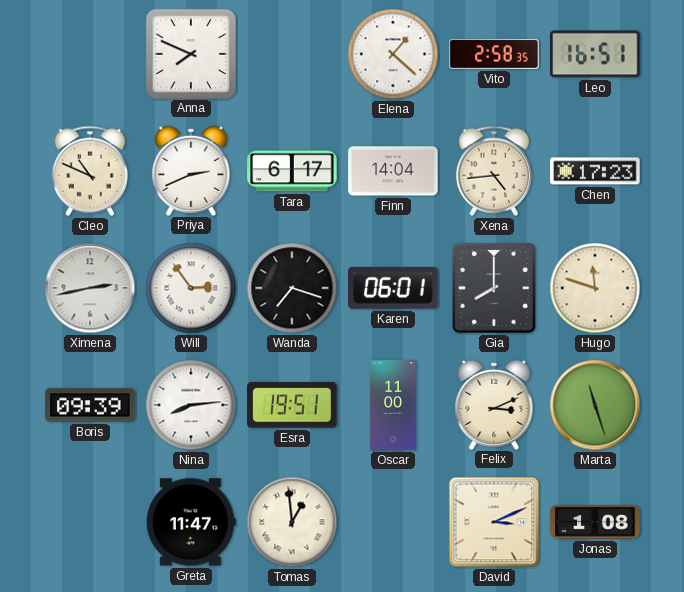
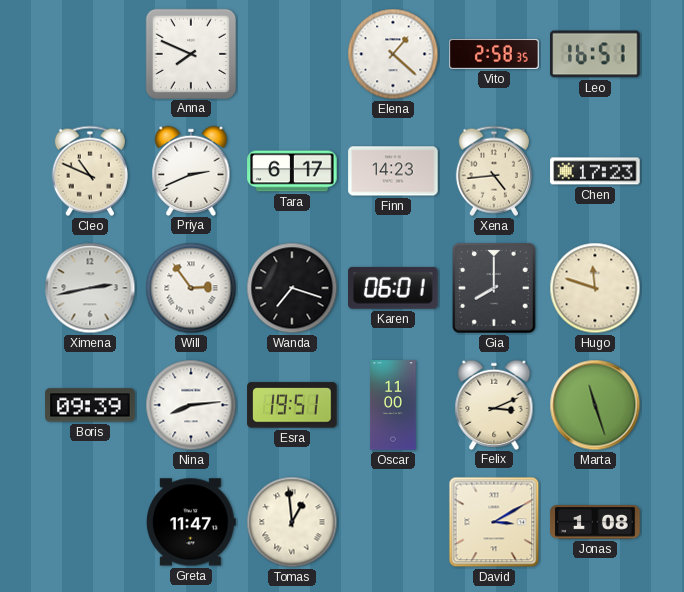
Finn: 14:04 -> 14:23 (393, 171)
David: 3:11 -> 3:10 (494, 522)
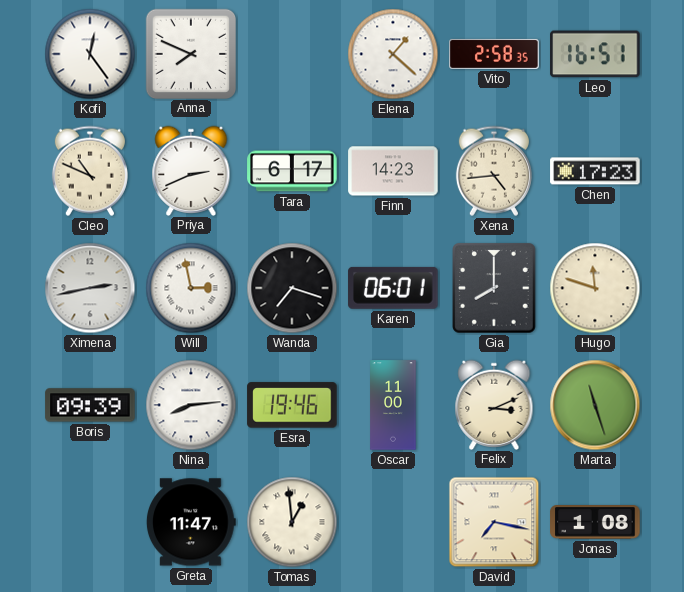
Kofi: none -> 12:24 (90, 54)
Will: 2:54 -> 2:58 (191, 288)
Esra: 19:51 -> 19:46 (292, 405)
David: 3:10 -> 7:17 (494, 522)
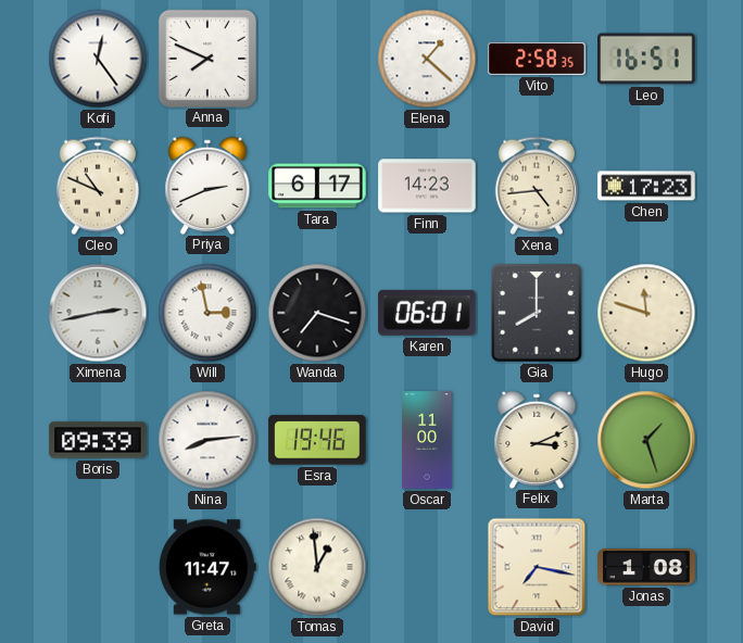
Marta: 11:27 -> 1:27 (646, 440)
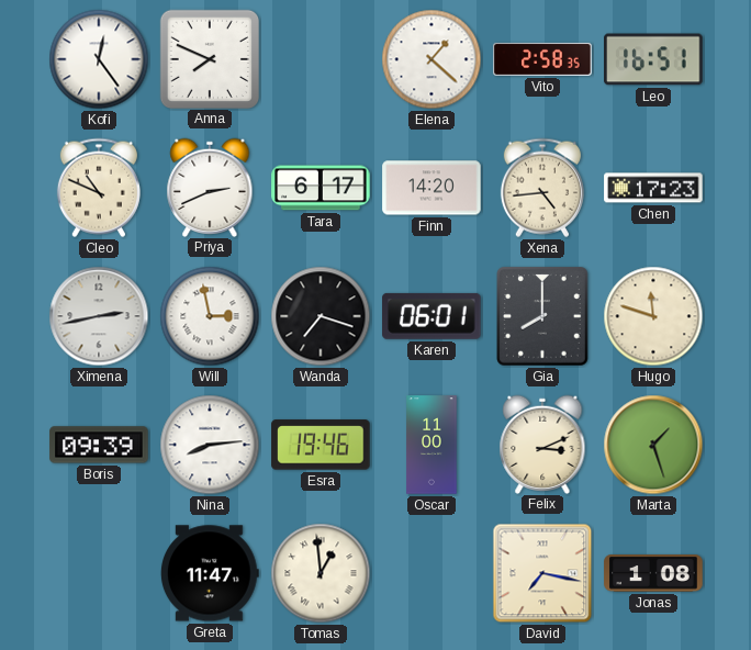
Finn: 14:23 -> 14:20 (431, 188)
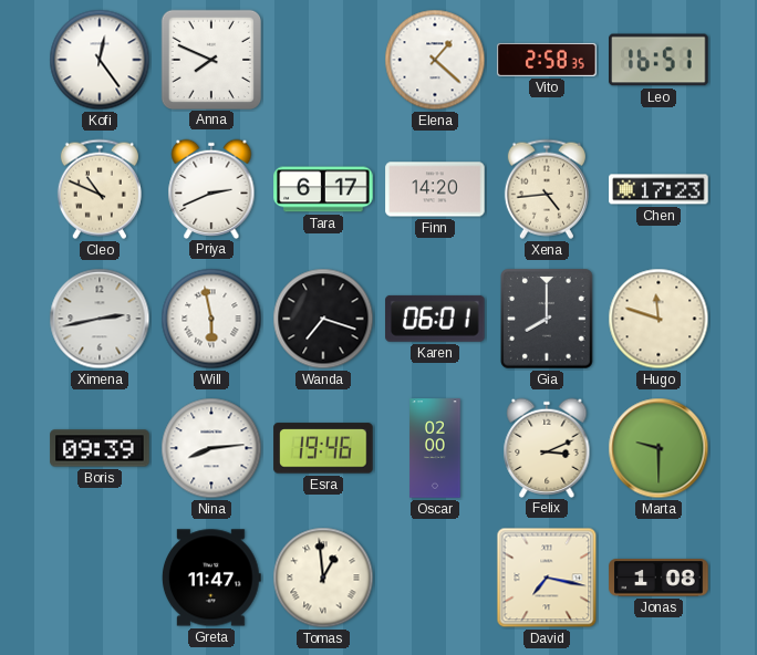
Will: 2:58 -> 5:58 (211, 319)
Oscar: 11:00 -> 02:00 (435, 448)
Marta: 1:27 -> 9:30 (659, 448)
